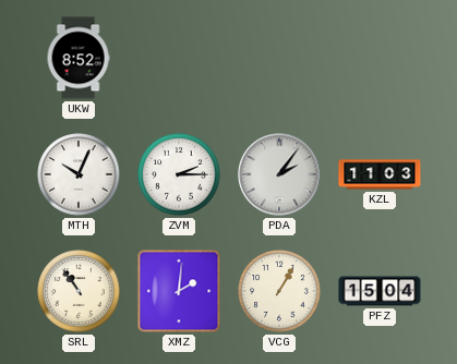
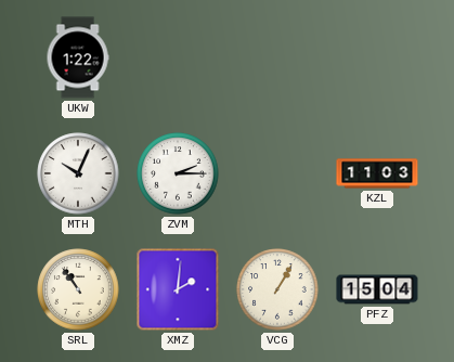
UKW: 8:52 -> 1:22 (78, 57)
PDA: 2:06 -> none (279, 174)
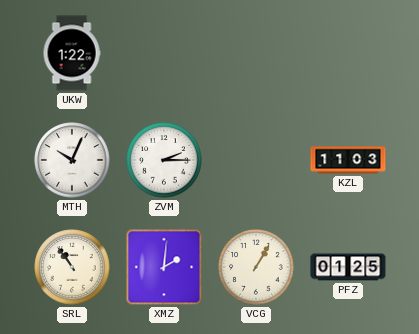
PFZ: 15:04 -> 01:25 (348, 267)
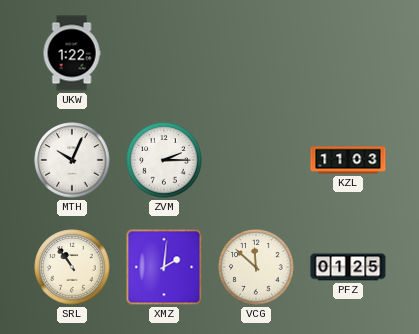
VCG: 1:05 -> 11:52 (256, 267)
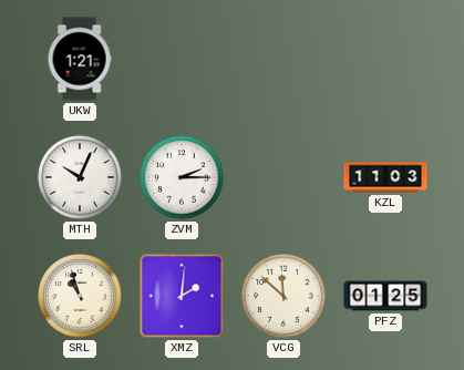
UKW: 1:22 -> 1:21 (80, 59)
SRL: 10:54 -> 10:57 (80, 296)
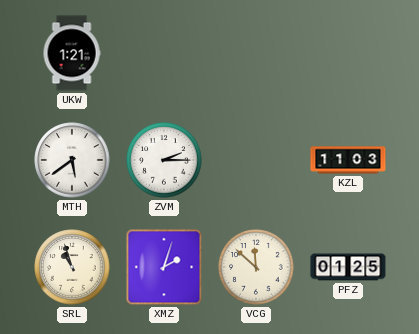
MTH: 10:04 -> 5:39 (72, 160)
XMZ: 2:01 -> 2:03 (164, 267)
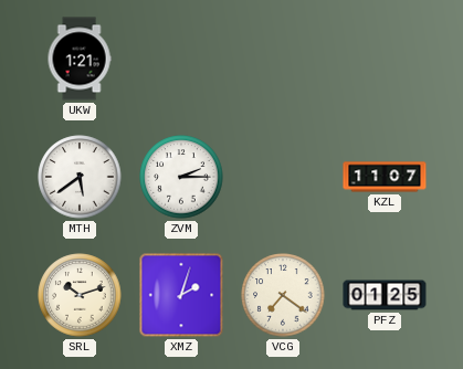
KZL: 11:03 -> 11:07 (385, 177)
SRL: 10:57 -> 10:12 (80, 295)
VCG: 11:52 -> 7:21 (283, 295)
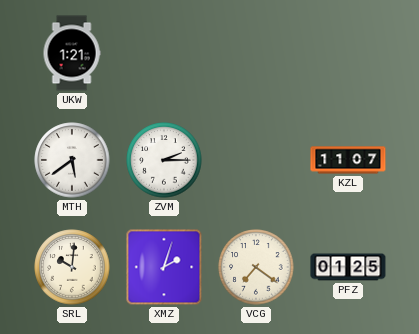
SRL: 10:12 -> 10:01 (72, 267)
